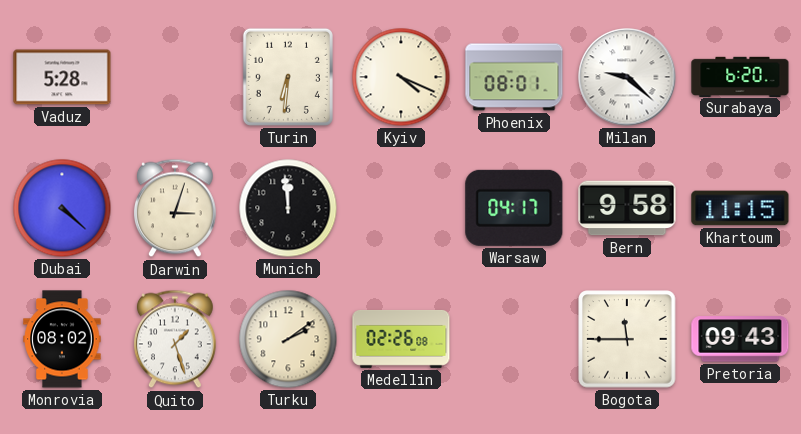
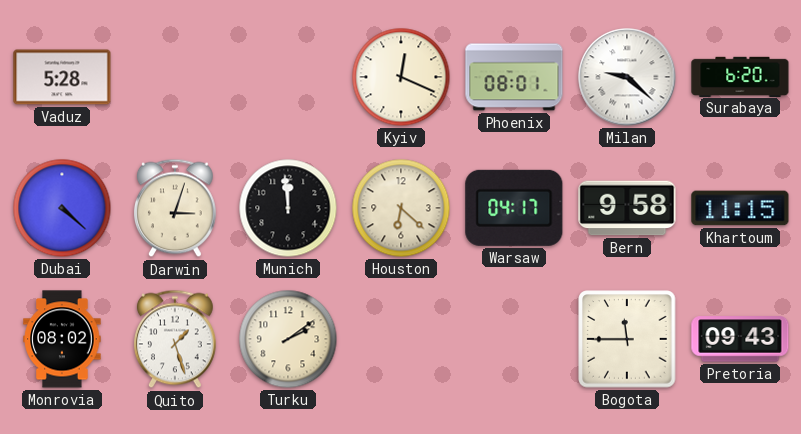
Turin: 6:31 -> none (288, 77)
Kyiv: 4:19 -> 12:19 (401, 77)
Houston: none -> 6:22 (401, 208)
Medellin: 02:26 -> none (401, 339)
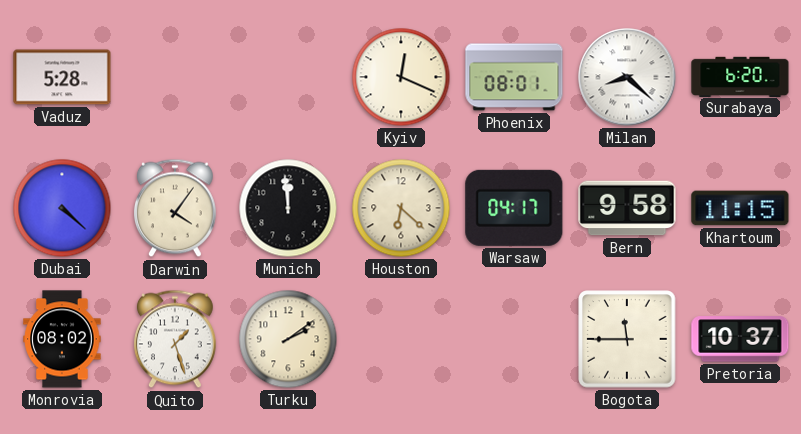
Milan: 9:22 -> 8:22 (627, 77)
Darwin: 3:03 -> 4:06 (175, 208)
Pretoria: 09:43 -> 10:37 (740, 339)
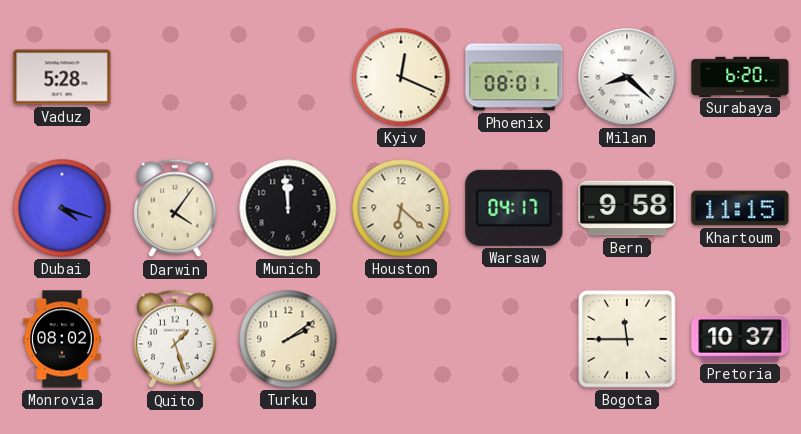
Dubai: 4:22 -> 4:18 (62, 208)
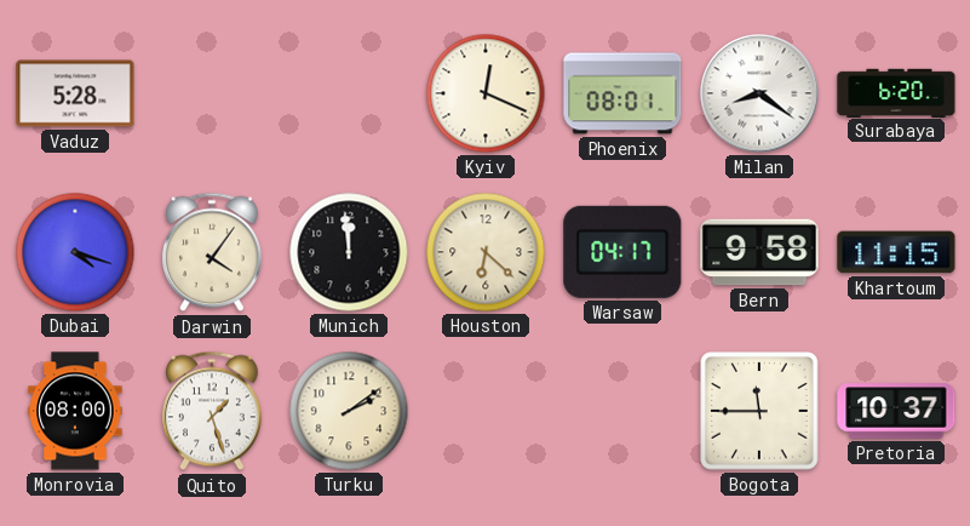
Milan: 8:22 -> 8:21 (759, 93)
Monrovia: 08:02 -> 08:00 (75, 411)
